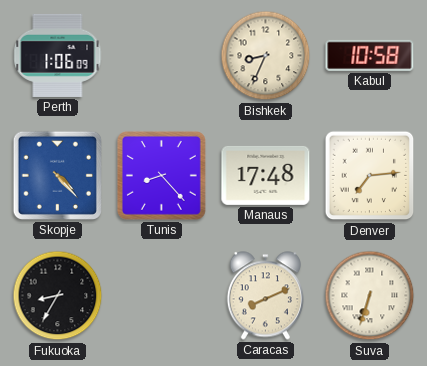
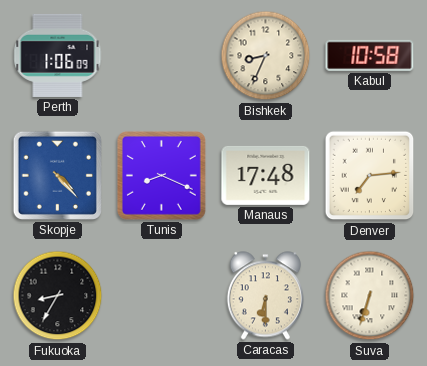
Tunis: 8:23 -> 8:19 (161, 175)
Caracas: 8:11 -> 6:30 (265, 296)
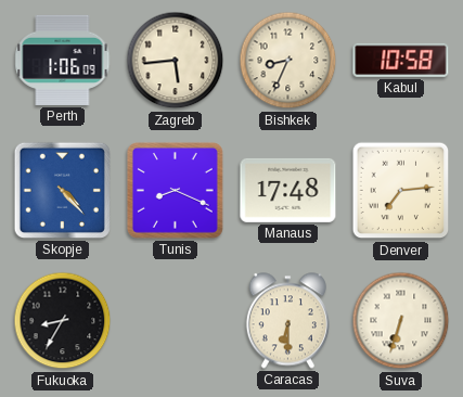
Zagreb: none -> 5:44 (176, 61)
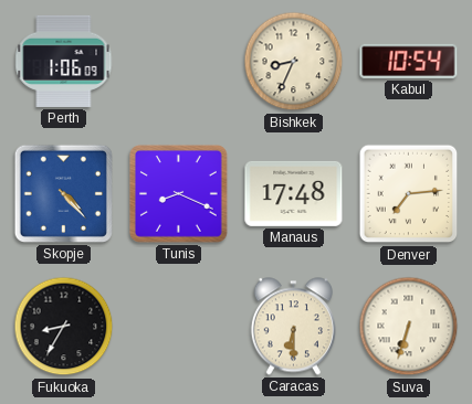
Zagreb: 5:44 -> none (176, 61)
Kabul: 10:58 -> 10:54 (409, 61)
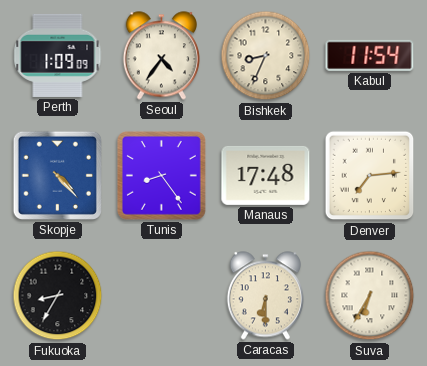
Perth: 1:06 -> 1:09 (58, 55)
Seoul: none -> 4:36 (161, 56)
Kabul: 10:54 -> 11:54 (370, 55)
Tunis: 8:19 -> 8:24 (161, 175)
Suva: 6:33 -> 6:35 (370, 296)
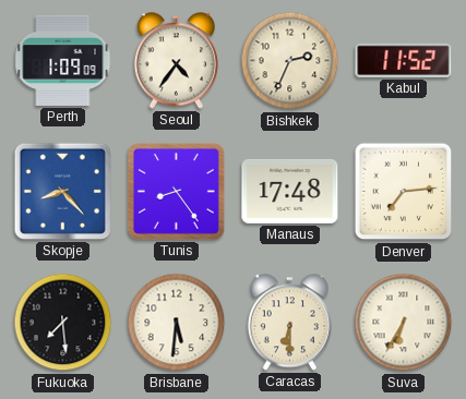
Bishkek: 8:34 -> 2:34 (290, 61)
Kabul: 11:54 -> 11:52 (404, 60)
Skopje: 4:23 -> 8:23 (62, 191)
Fukuoka: 8:35 -> 7:29 (63, 323)
Brisbane: none -> 5:31 (177, 323)
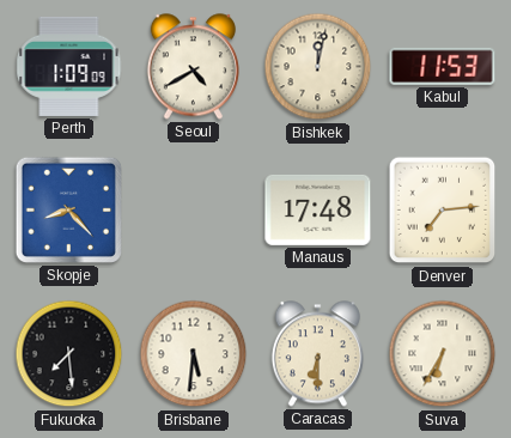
Seoul: 4:36 -> 4:40 (193, 67)
Bishkek: 2:34 -> 12:02 (318, 67)
Kabul: 11:52 -> 11:53 (443, 66)
Tunis: 8:24 -> none (176, 191)
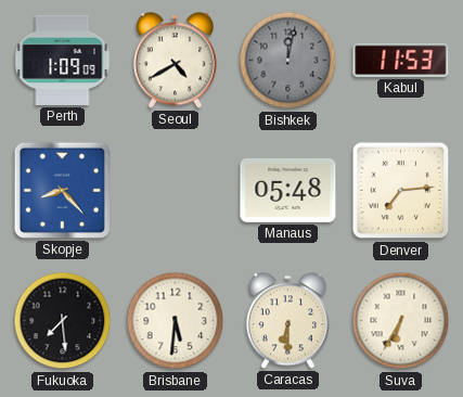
Bishkek dial: cream -> grey (288, 61)
Manaus: 17:48 -> 05:48 (288, 190)
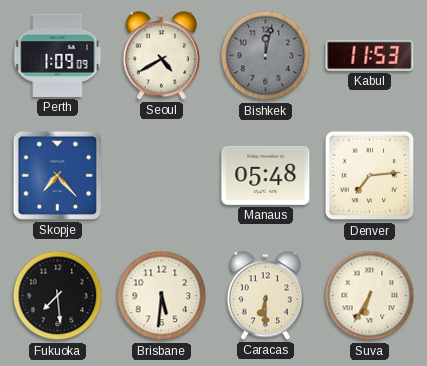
Skopje: 8:23 -> 7:23 (57, 175)
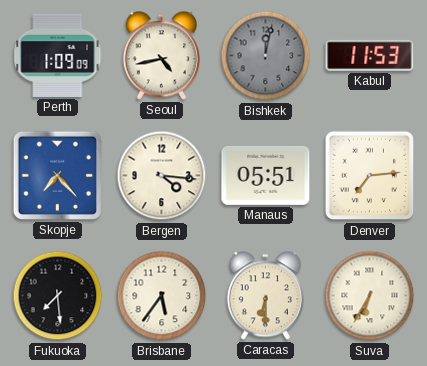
Seoul: 4:40 -> 4:43 (161, 56)
Bergen: none -> 4:16 (162, 176)
Manaus: 05:48 -> 05:51 (266, 175)
Brisbane: 5:31 -> 5:36 (162, 296)
